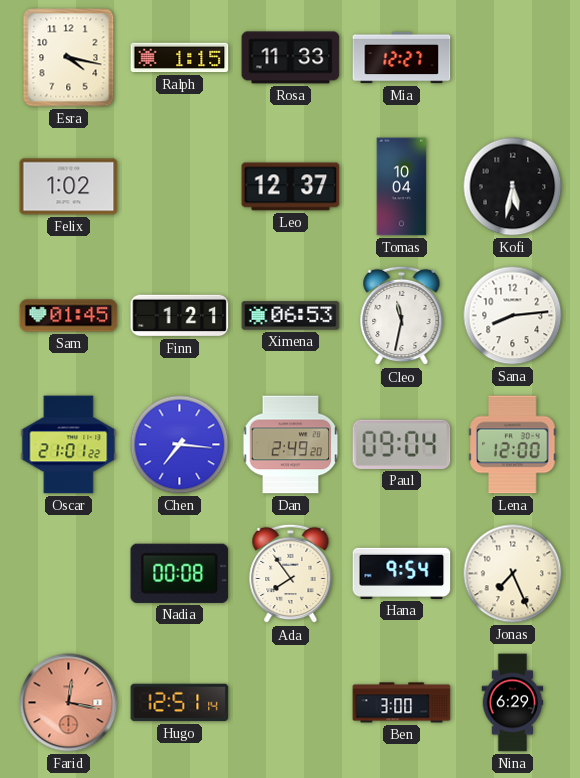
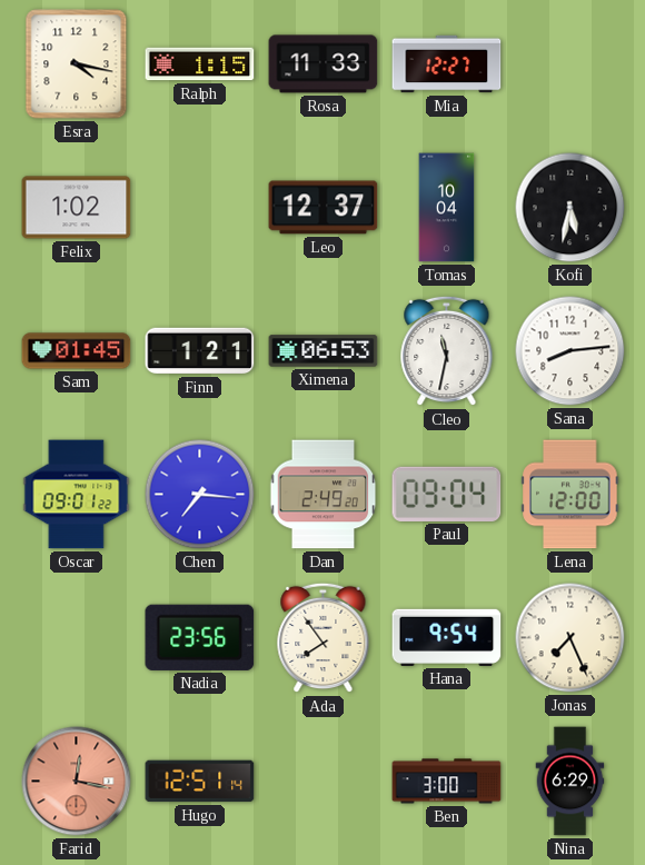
Oscar: 21:01 -> 09:01 (77, 495)
Nadia: 00:08 -> 23:56 (200, 637)
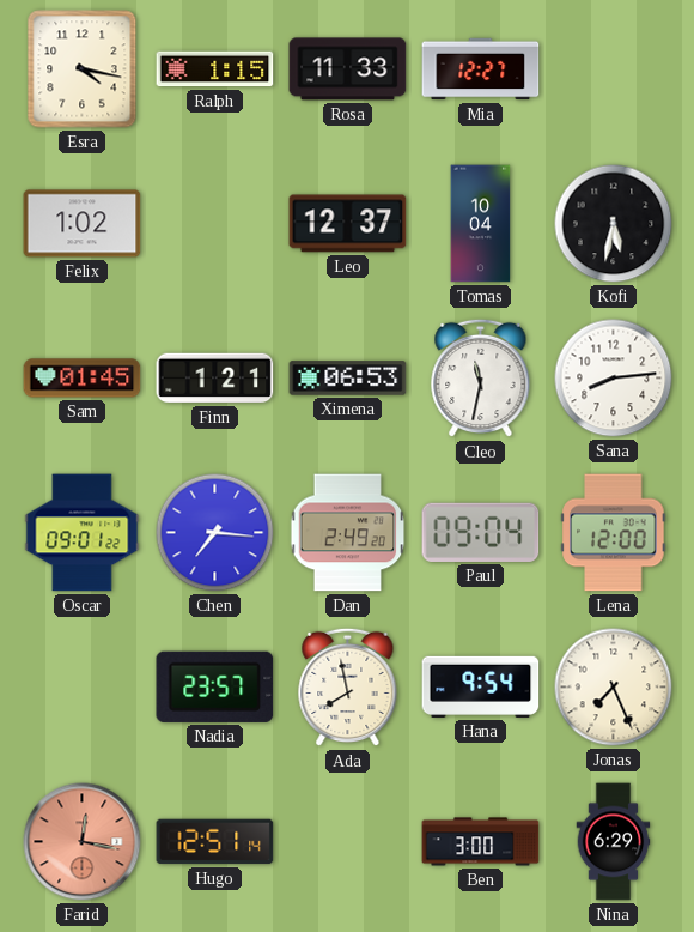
Nadia: 23:56 -> 23:57 (215, 686)
Ada: 7:54 -> 7:58 (348, 688)
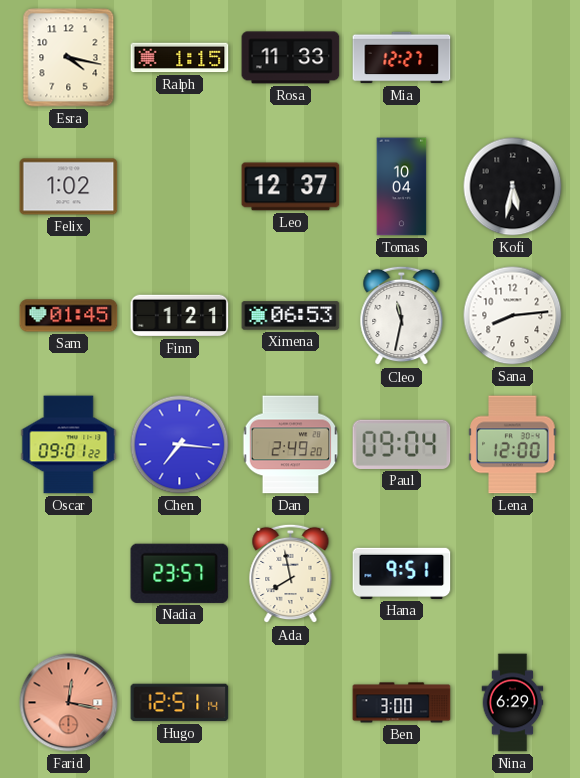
Hana: 9:54 -> 9:51 (402, 573)
Jonas: 7:26 -> none (614, 688)
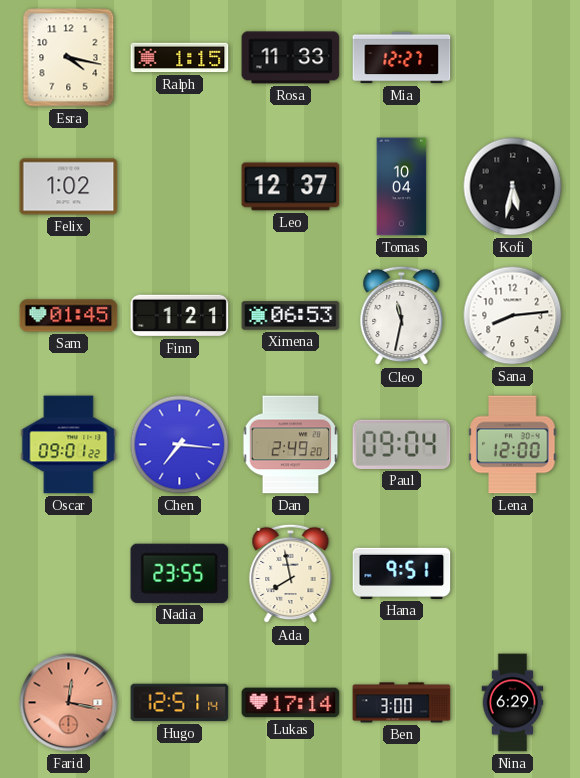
Nadia: 23:57 -> 23:55 (180, 573)
Lukas: none -> 17:14 (291, 703)
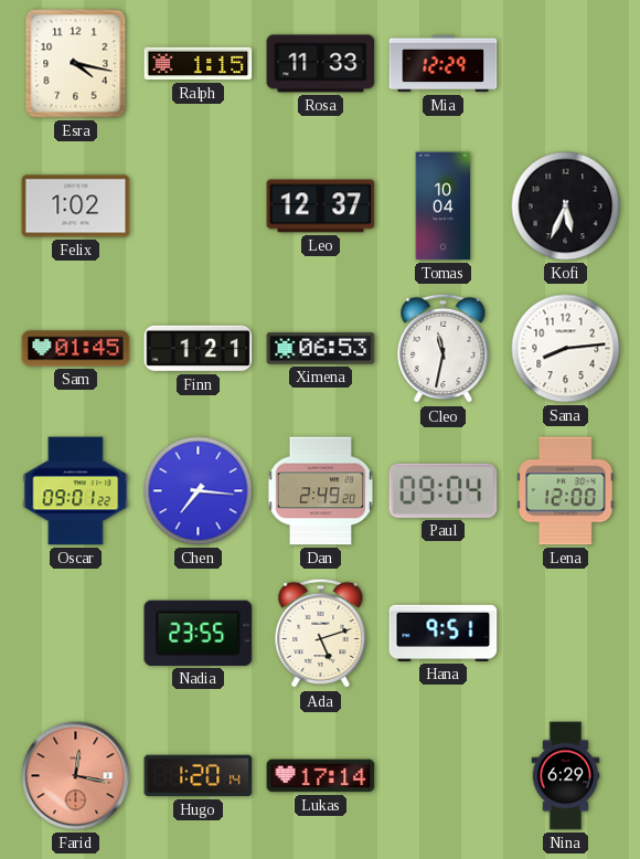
Mia: 12:27 -> 12:29 (444, 64)
Kofi: 5:32 -> 5:34 (566, 206)
Ada: 7:58 -> 5:12 (321, 634)
Hugo: 12:51 -> 1:20 (199, 776)
Ben: 3:00 -> none (402, 703)
